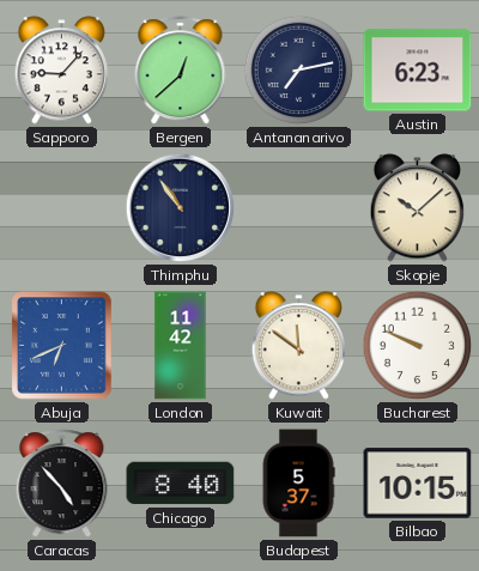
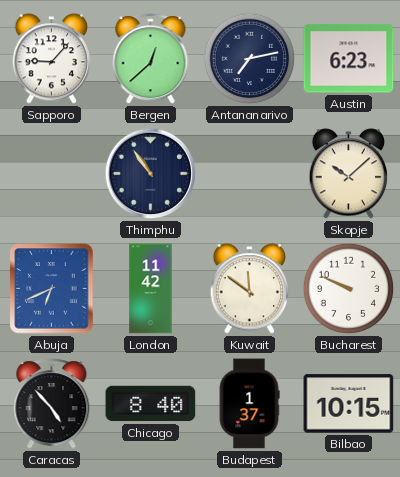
Budapest: 5:37 -> 1:37 (249, 404)
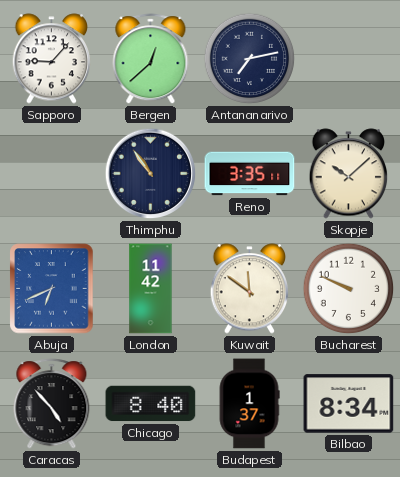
Austin: 6:23 -> none (349, 59)
Reno: none -> 3:35 (250, 174)
Bilbao: 10:15 -> 8:34 (349, 404)
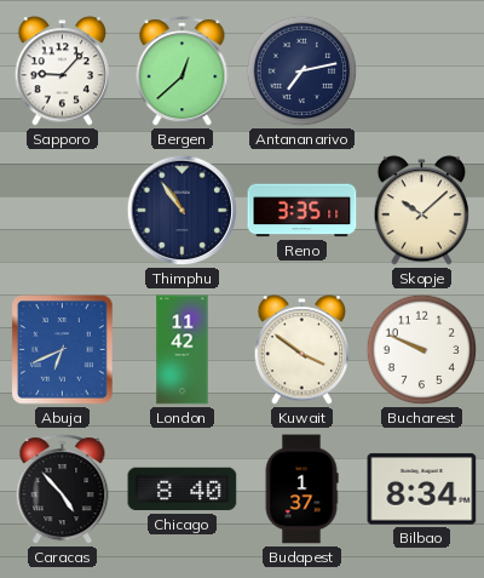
Kuwait: 11:51 -> 3:51 (302, 350)
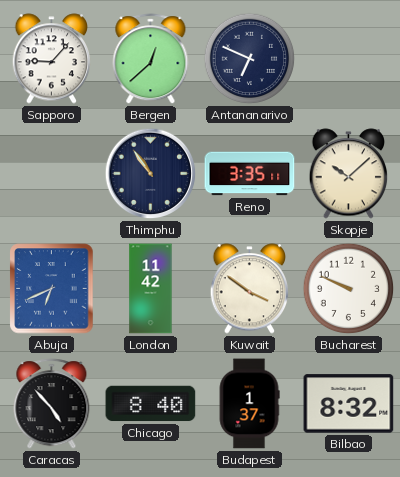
Antananarivo: 7:13 -> 6:49 (250, 59)
Bilbao: 8:34 -> 8:32 (349, 404)
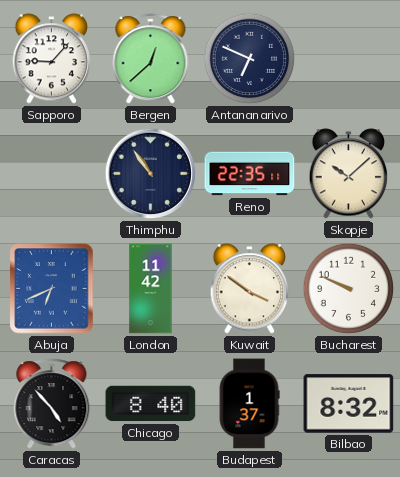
Reno: 3:35 -> 22:35 (250, 174)
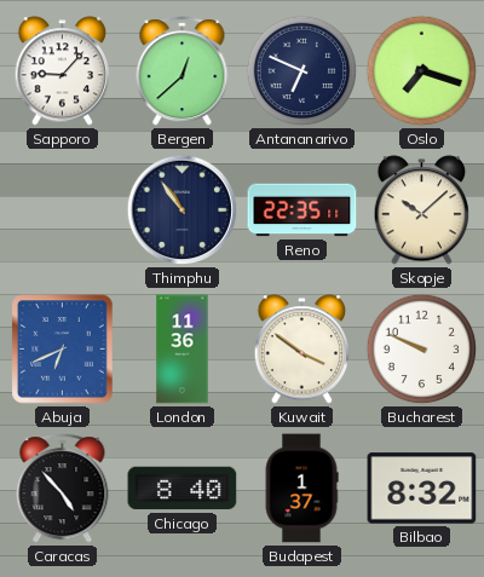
Oslo: none -> 7:18 (422, 71)
London: 11:42 -> 11:36 (183, 350)
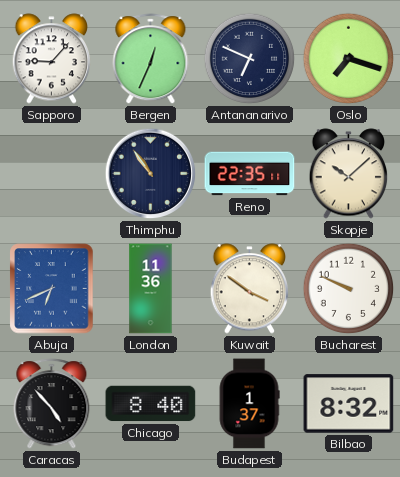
Bergen: 12:38 -> 12:34 (151, 59)
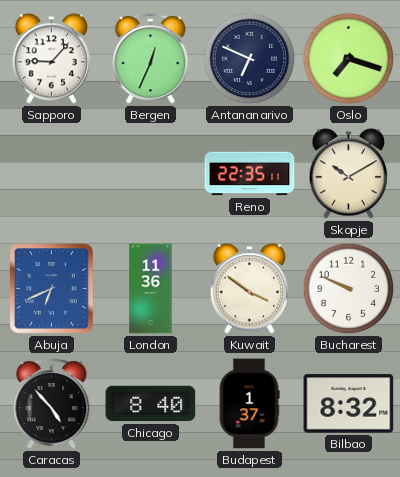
Thimphu: 10:54 -> none (151, 174)
Skopje: 10:08 -> 10:10 (349, 174)
